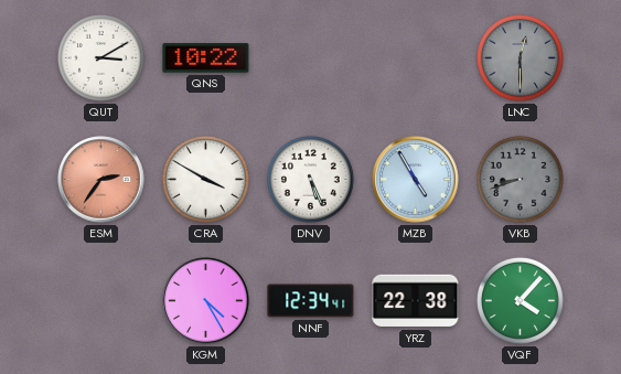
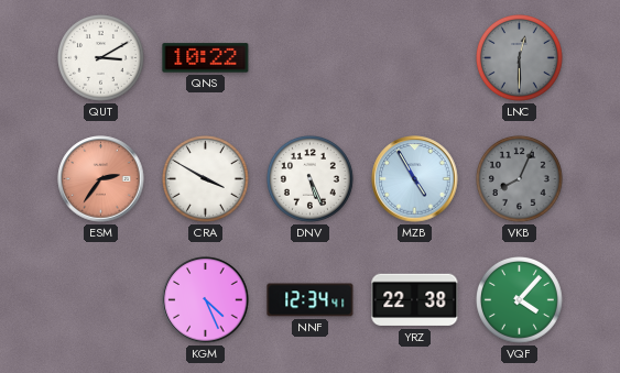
VKB: 8:42 -> 8:04 (520, 179)
KGM: 4:25 -> 4:26 (206, 300)
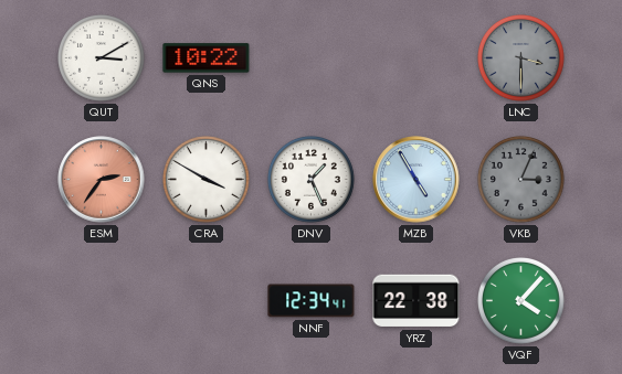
LNC: 12:30 -> 3:30 (521, 58)
DNV: 5:26 -> 1:26 (312, 180)
VKB: 8:04 -> 3:04 (521, 180)
KGM: 4:26 -> none (206, 300)
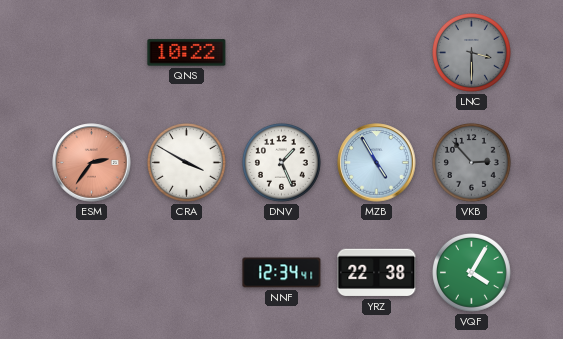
QUT: 3:10 -> none (102, 58)
VKB: 3:04 -> 2:53 (472, 163)
VQF: 4:07 -> 4:05 (472, 273)
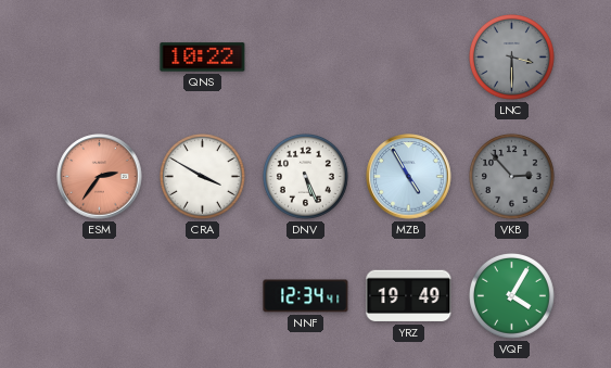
DNV: 1:26 -> 5:26 (306, 177)
YRZ: 22:38 -> 19:49 (409, 296)
